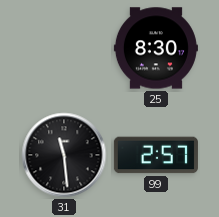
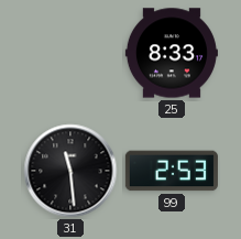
25: 8:30 -> 8:33 (172, 53)
99: 2:57 -> 2:53 (172, 171)
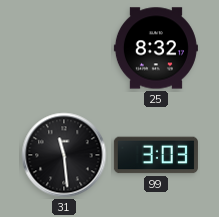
25: 8:33 -> 8:32 (156, 48)
99: 2:53 -> 3:03 (156, 155)
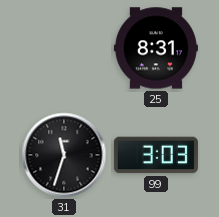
25: 8:32 -> 8:31 (156, 48)
31: 11:29 -> 11:33 (64, 155)
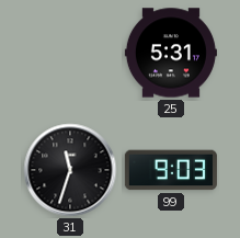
25: 8:31 -> 5:31 (171, 53)
99: 3:03 -> 9:03 (171, 170)
